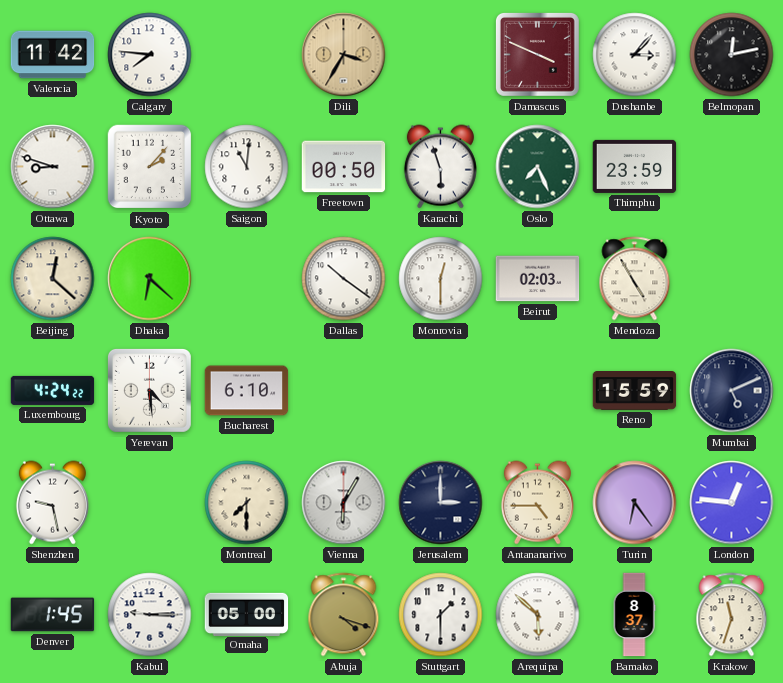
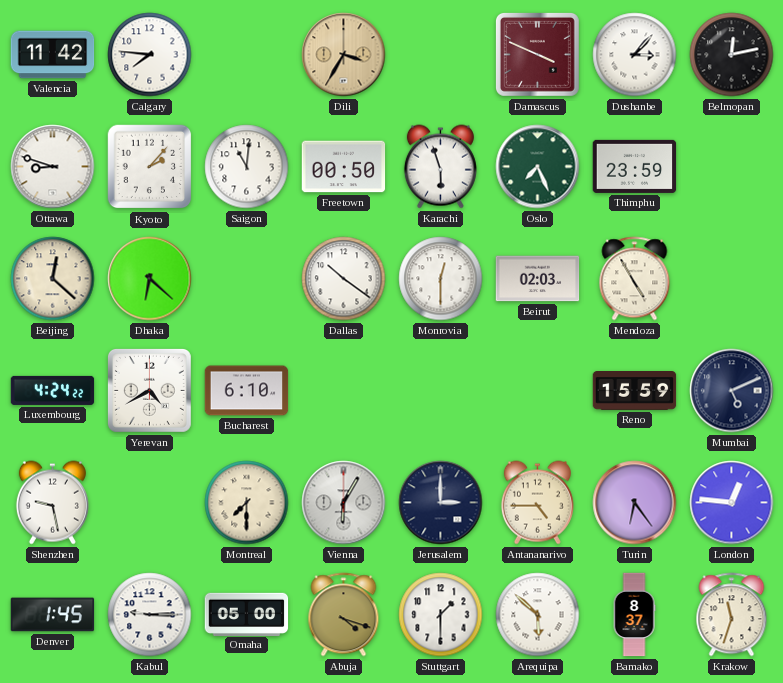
Yerevan: 4:29 -> 4:40 (149, 390)
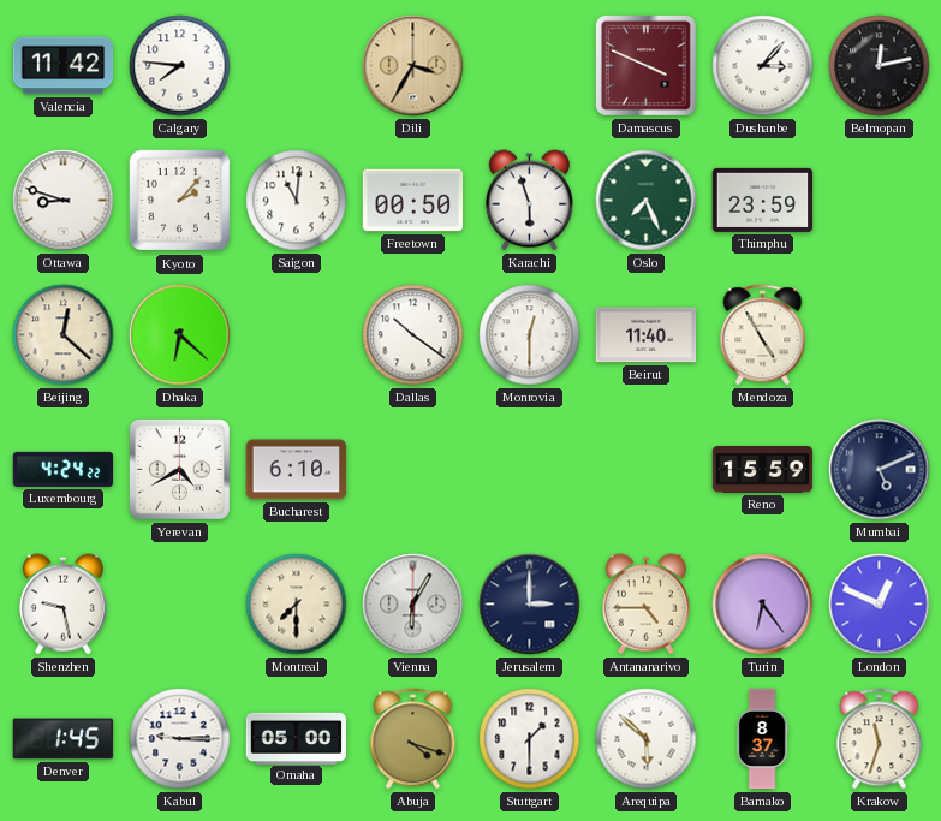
Beirut: 02:03 -> 11:40 (647, 335)
London: 12:46 -> 12:49 (880, 605)
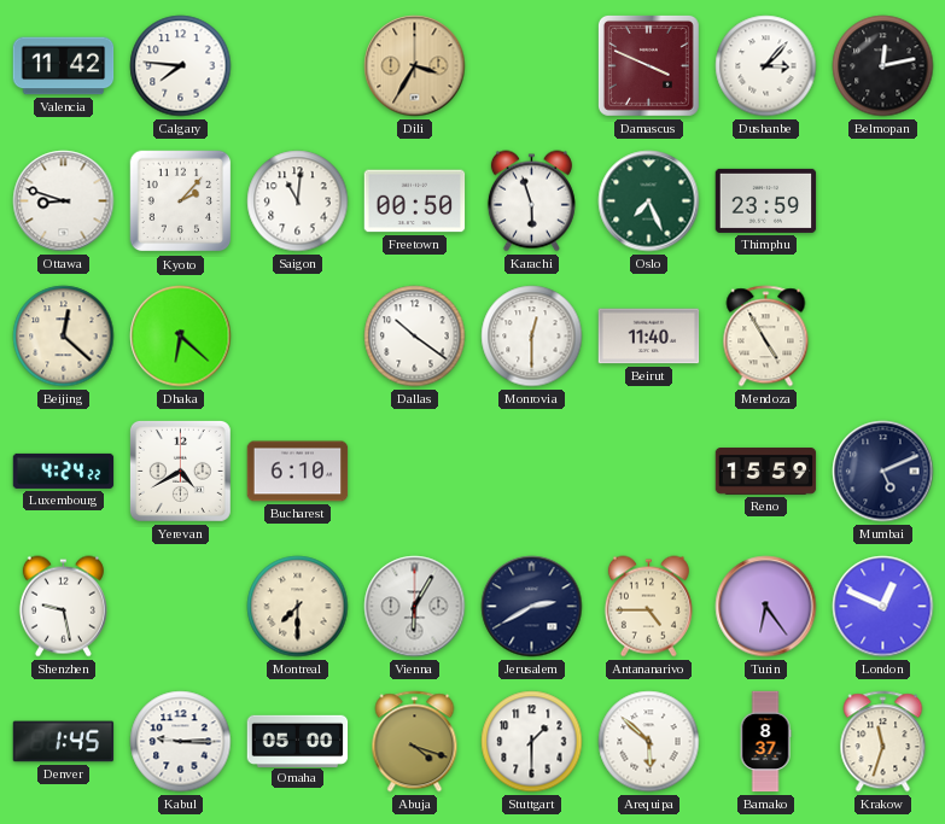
Jerusalem: 3:00 -> 2:40 (532, 607)
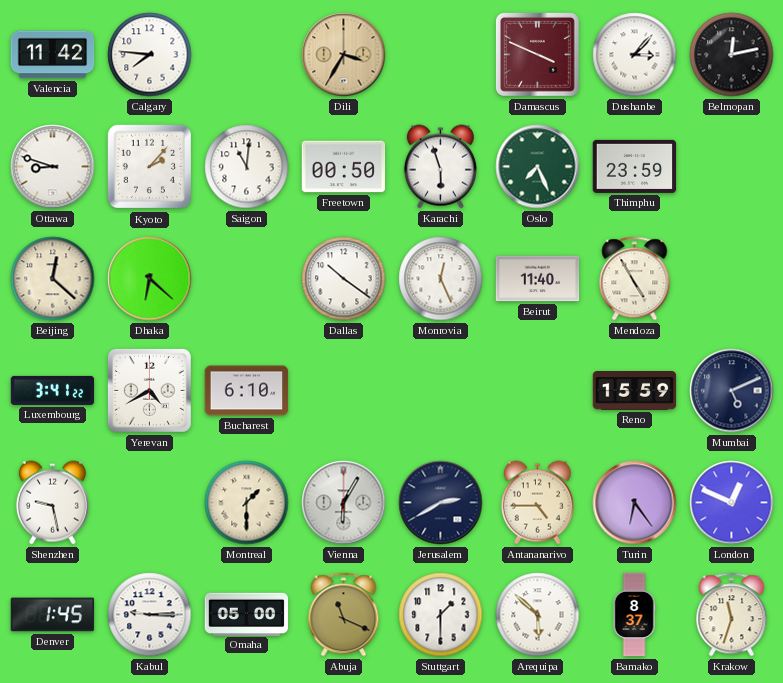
Monrovia: 12:30 -> 12:26 (441, 279)
Luxembourg: 4:24 -> 3:41 (53, 390)
Montreal: 7:30 -> 1:30 (247, 503)
Abuja: 4:18 -> 11:19 (344, 615)
